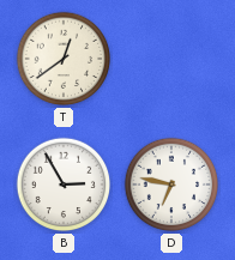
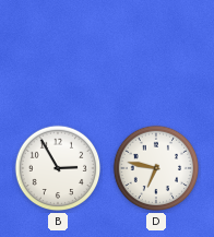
T: 12:39 -> none (64, 59)
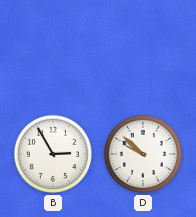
D: 6:47 -> 9:52 (143, 154)
